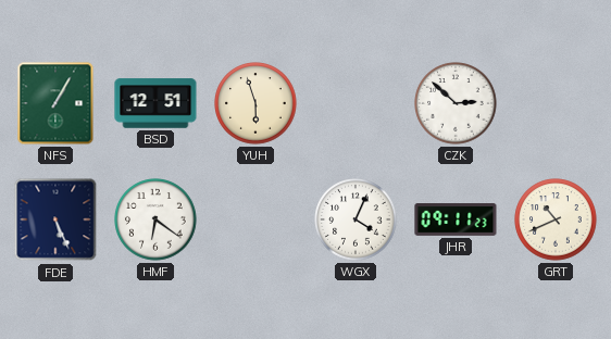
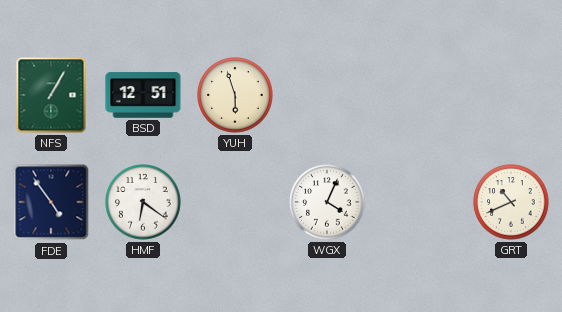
CZK: 2:52 -> none (456, 103)
FDE: 5:26 -> 4:54 (51, 202)
JHR: 09:11 -> none (456, 221)
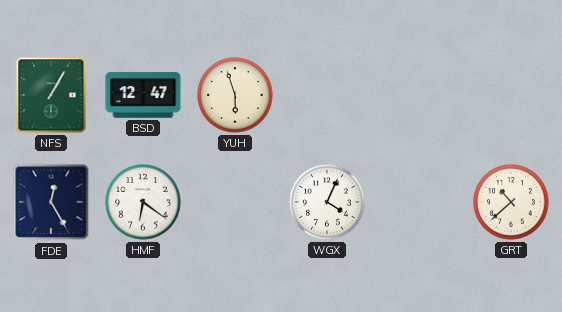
BSD: 12:51 -> 12:47 (143, 95)
FDE: 4:54 -> 12:25 (51, 202)
GRT: 10:41 -> 10:38 (511, 202)
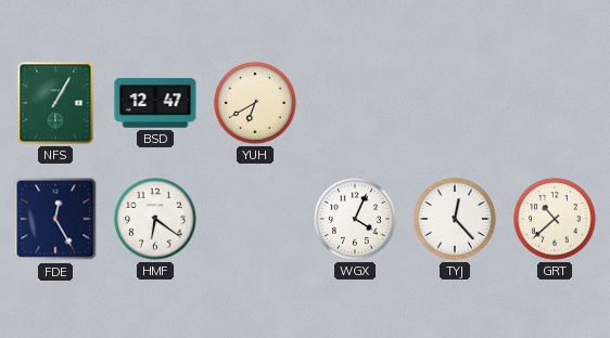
YUH: 5:57 -> 6:40 (255, 103)
TYJ: none -> 12:23 (455, 219)
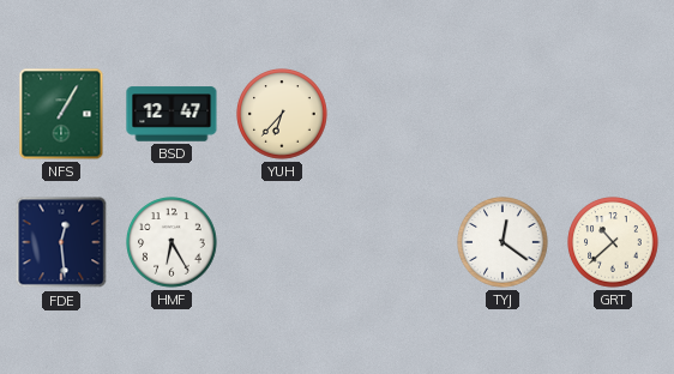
YUH: 6:40 -> 6:37 (282, 114)
FDE: 12:25 -> 12:29 (61, 242)
HMF: 6:21 -> 6:25 (171, 242)
WGX: 4:04 -> none (355, 219)
TYJ: 12:23 -> 12:21 (503, 242)
